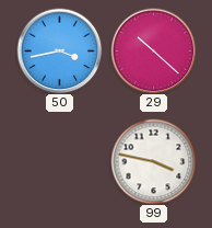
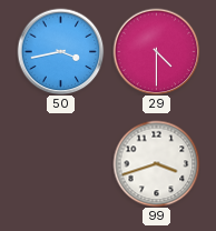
29: 10:22 -> 4:30 (156, 51)
99: 3:47 -> 3:42 (156, 163)
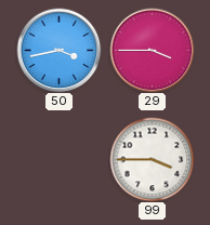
29: 4:30 -> 3:45 (152, 50)
99: 3:42 -> 3:45 (152, 159)
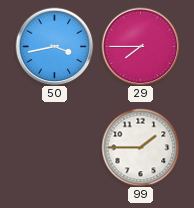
29: 3:45 -> 7:45 (140, 46)
99: 3:45 -> 1:45 (140, 147)
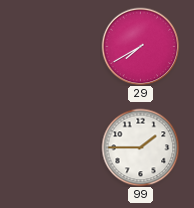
50: 3:43 -> none (54, 46)
29: 7:45 -> 7:40 (140, 46)
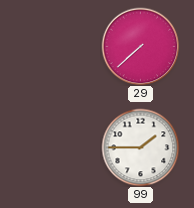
29: 7:40 -> 7:38 (140, 46)
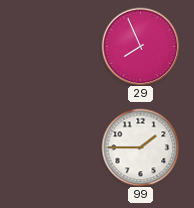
29: 7:38 -> 7:56 (140, 46)
